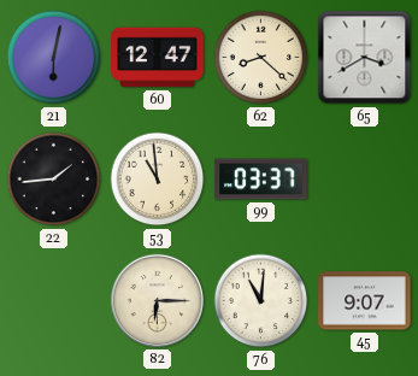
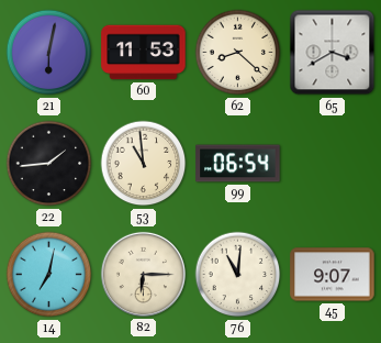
60: 12:47 -> 11:53 (144, 53)
99: 03:37 -> 06:54 (238, 164)
14: none -> 7:02 (49, 275)
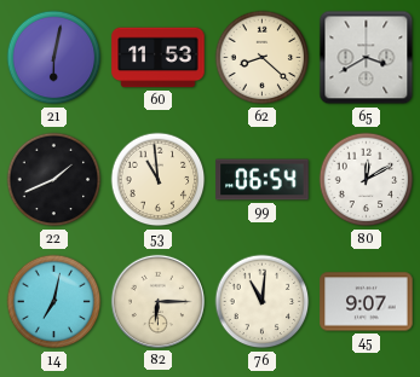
22: 1:44 -> 1:41 (54, 180)
80: none -> 12:10 (367, 180)
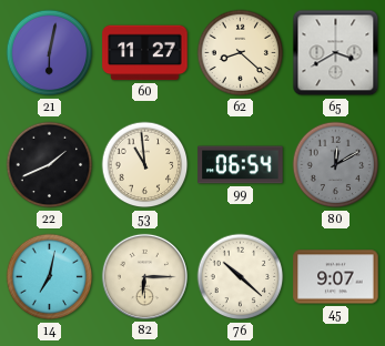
60: 11:53 -> 11:27 (145, 53)
80 dial: white -> grey (336, 165)
76: 11:01 -> 10:22 (241, 277)
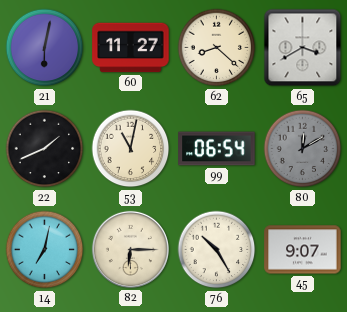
53: 10:59 -> 11:02 (131, 149)
76: 10:22 -> 10:25 (217, 250)
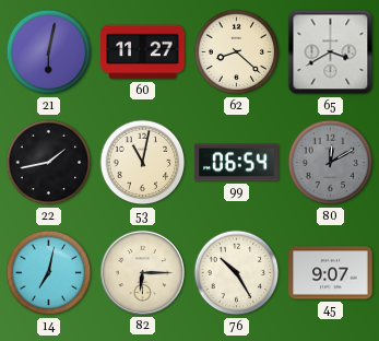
22: 1:41 -> 1:43 (49, 163)
